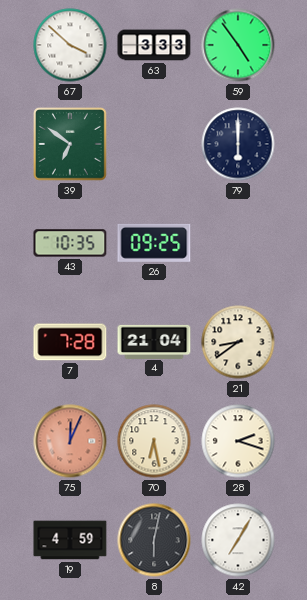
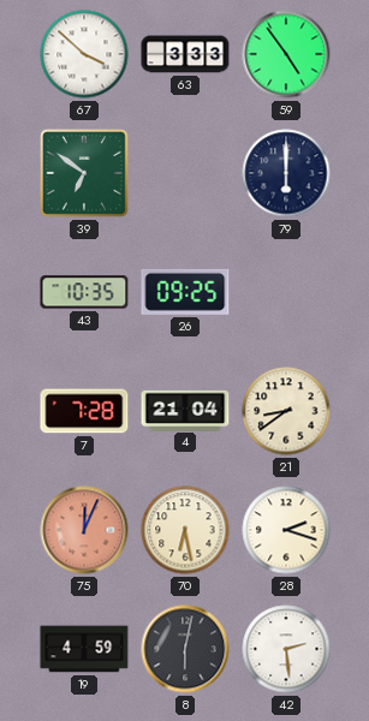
42: 7:05 -> 2:29 (286, 649)
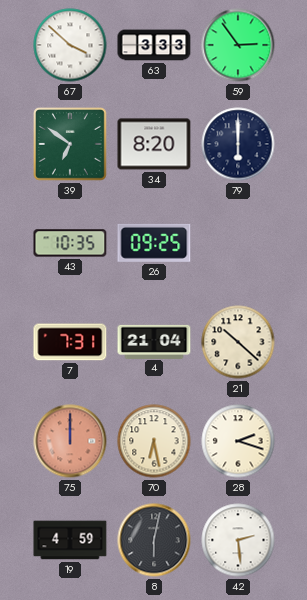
59: 4:54 -> 2:54 (238, 45)
34: none -> 8:20 (154, 144)
7: 7:28 -> 7:31 (70, 342)
21: 8:39 -> 10:22 (238, 342)
75: 12:04 -> 12:00 (70, 441)
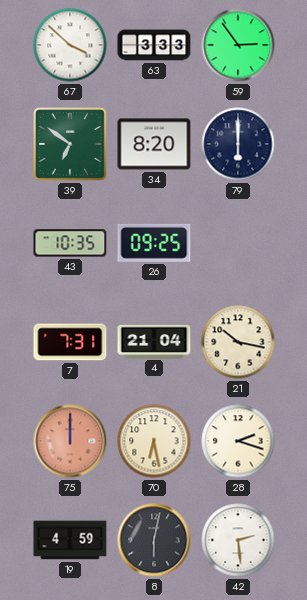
21: 10:22 -> 10:17 (238, 342)
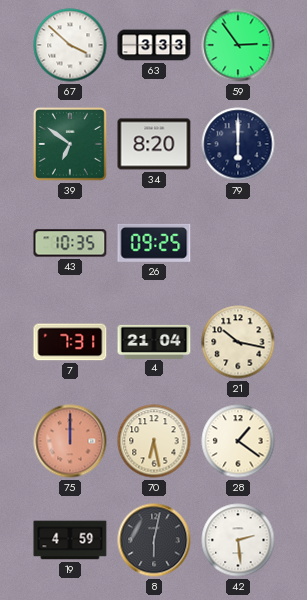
28: 2:18 -> 1:21 (238, 441)
